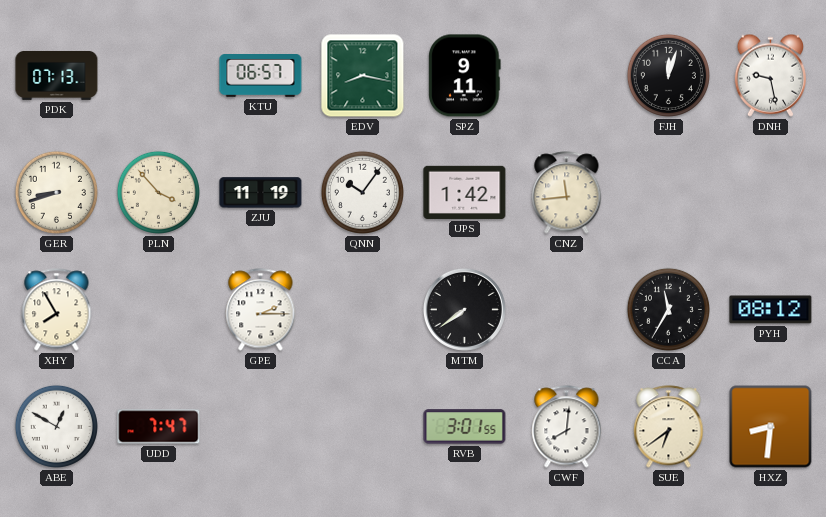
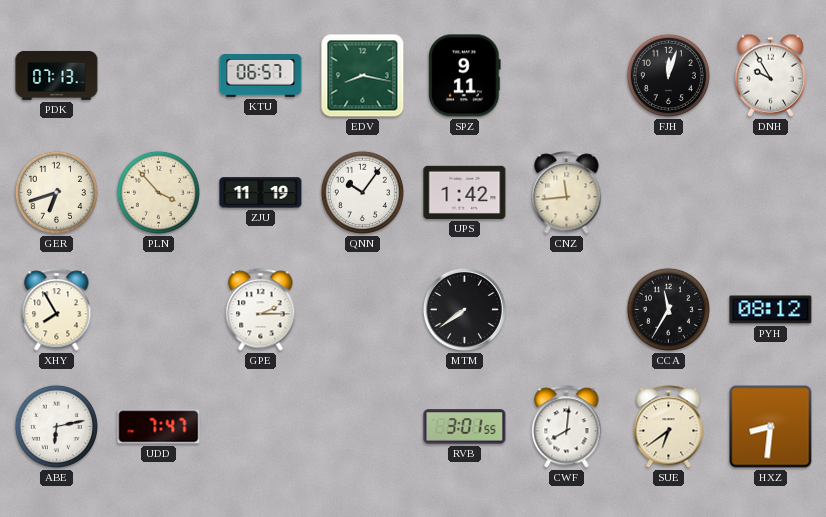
DNH: 9:28 -> 9:55 (770, 75)
GER: 8:42 -> 6:42 (56, 192)
ABE: 12:50 -> 6:13 (56, 426)
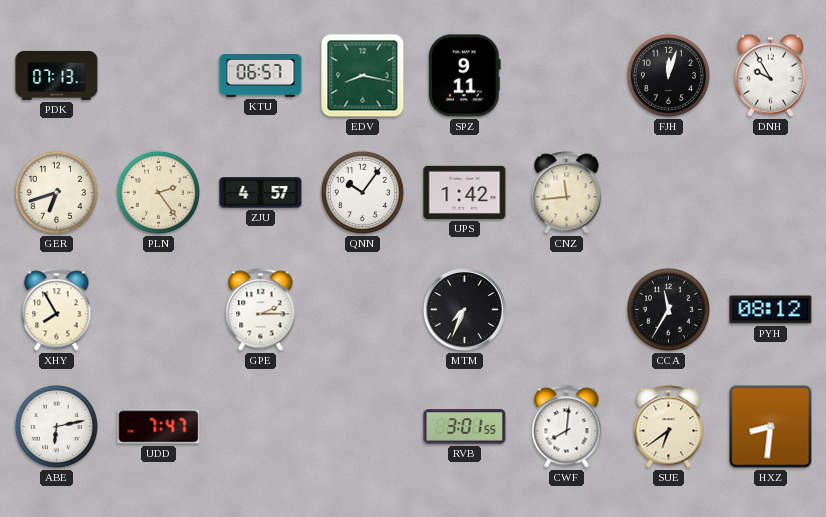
PLN: 3:53 -> 2:24 (158, 192)
ZJU: 11:19 -> 4:57 (261, 193)
MTM: 7:39 -> 7:34 (464, 309)
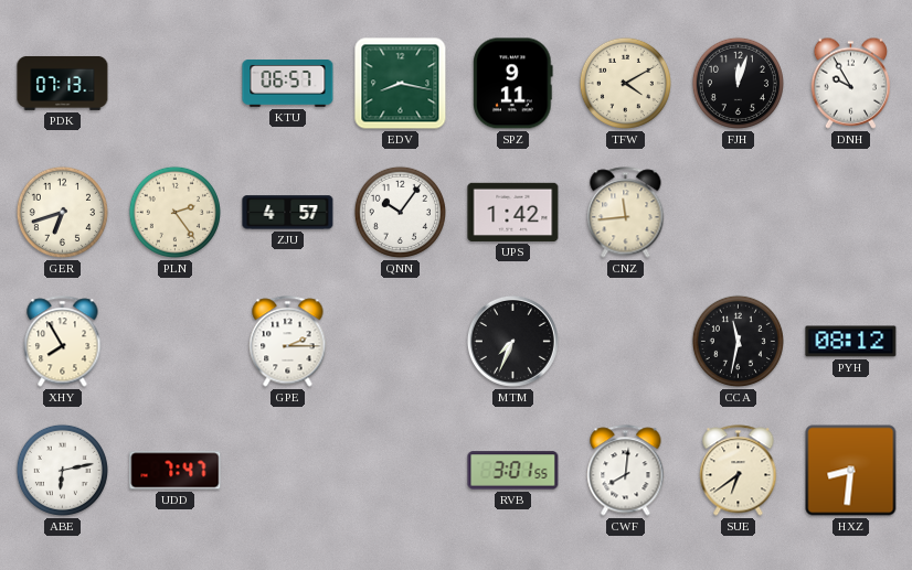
TFW: none -> 4:10 (625, 83)
CCA: 11:35 -> 11:32 (738, 341)
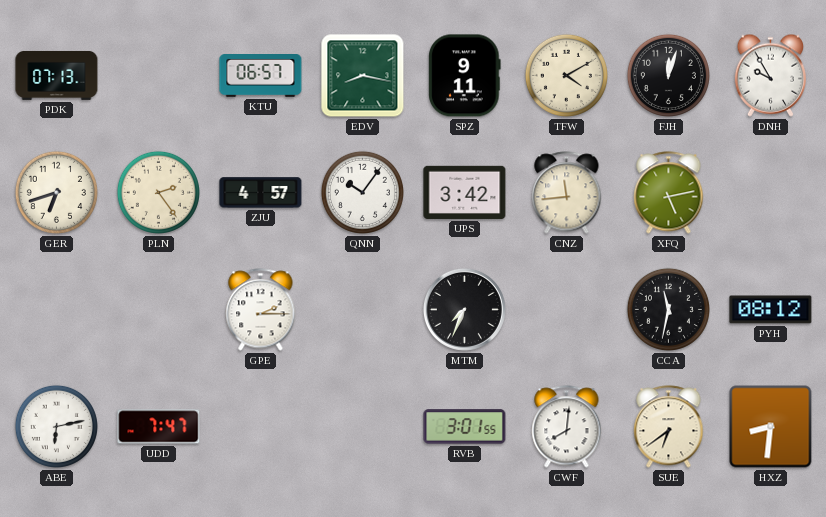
UPS: 1:42 -> 3:42 (465, 192)
XFQ: none -> 5:13 (669, 193)
XHY: 7:55 -> none (63, 342)
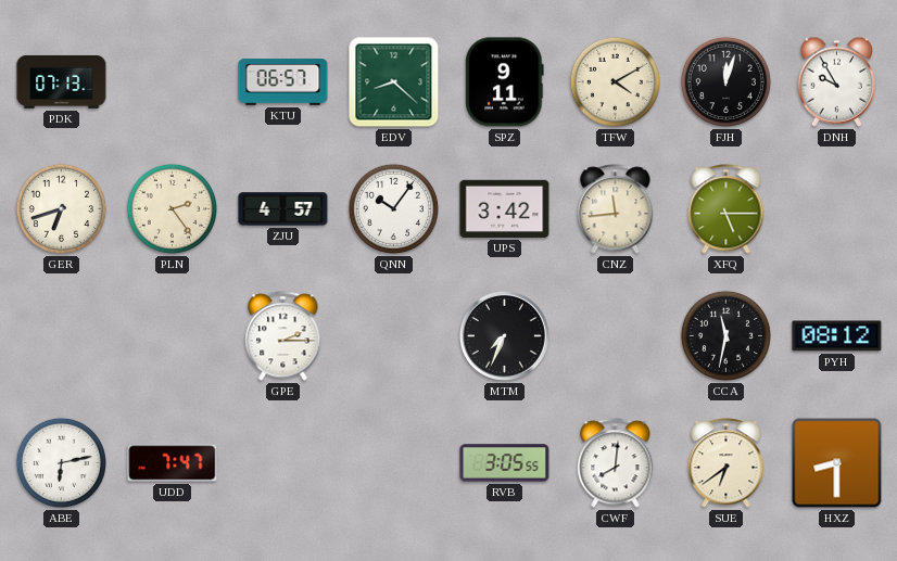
EDV: 8:17 -> 8:22 (394, 82)
XFQ: 5:13 -> 5:15 (727, 209)
RVB: 3:01 -> 3:05 (505, 463)
HXZ: 8:31 -> 8:30 (837, 463)
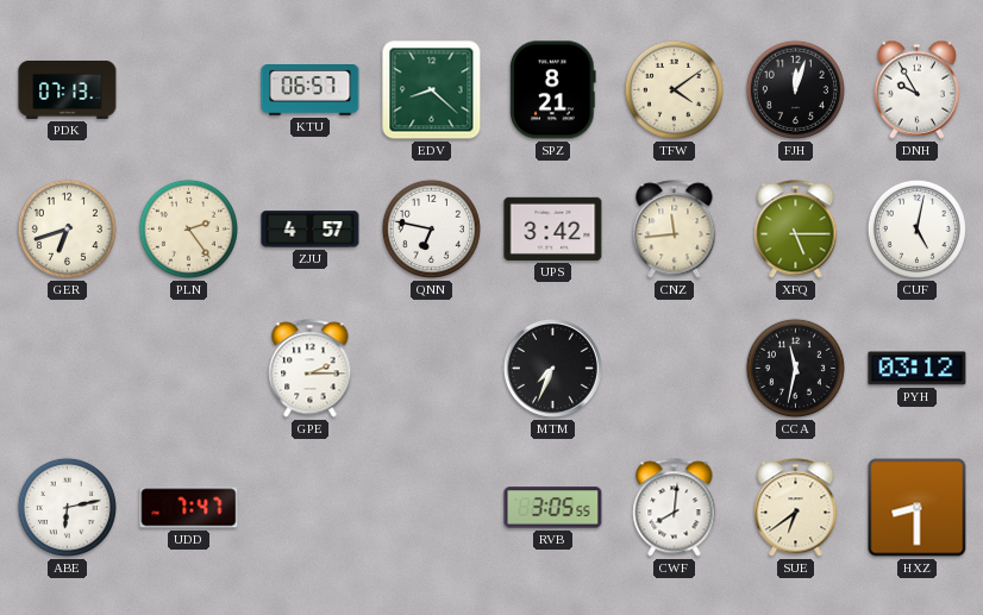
SPZ: 9:11 -> 8:21 (553, 90)
TFW: 4:10 -> 4:09 (674, 89)
QNN: 10:06 -> 6:47 (431, 228)
CUF: none -> 5:02 (916, 228)
PYH: 08:12 -> 03:12 (918, 369)
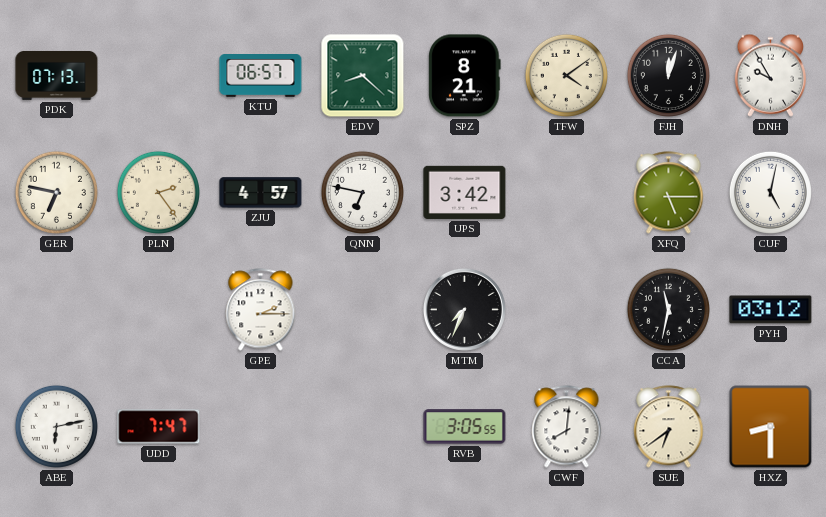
GER: 6:42 -> 6:47 (56, 192)
CNZ: 11:44 -> none (675, 230)
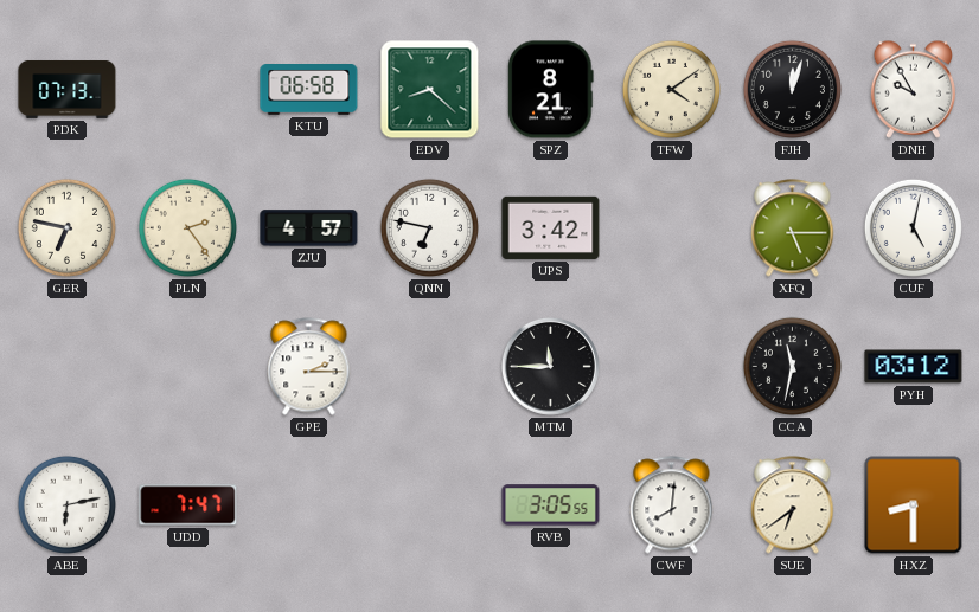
KTU: 06:57 -> 06:58 (309, 90)
MTM: 7:34 -> 11:45 (550, 366)
